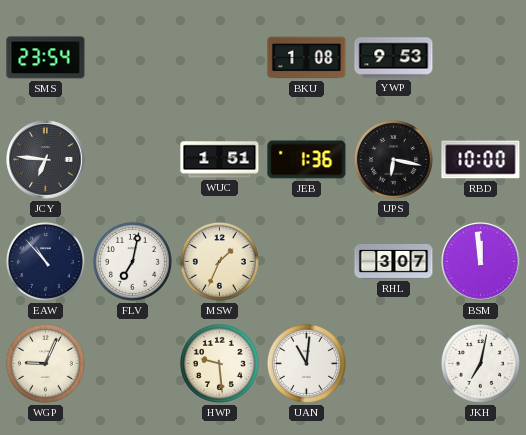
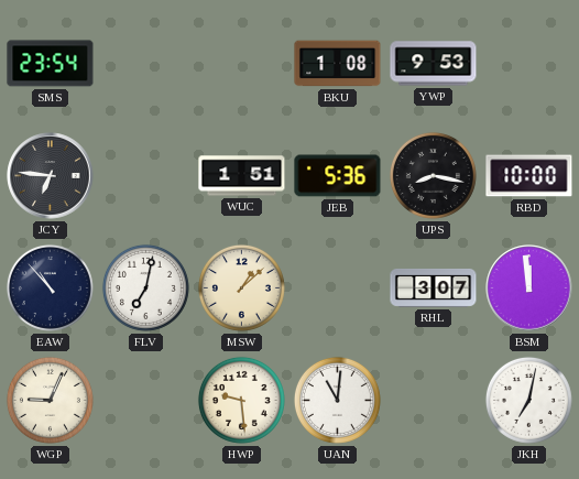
JEB: 1:36 -> 5:36 (338, 176)
UPS: 6:17 -> 8:17 (433, 175)
MSW: 1:34 -> 1:08 (241, 287)
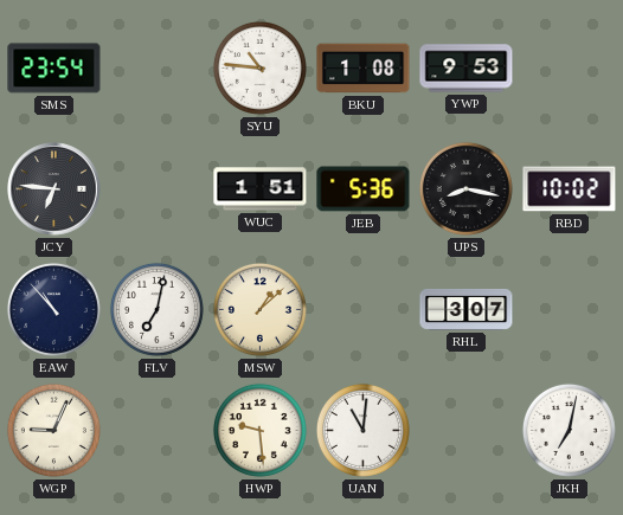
SYU: none -> 10:46 (259, 67)
RBD: 10:00 -> 10:02 (570, 189)
BSM: 11:59 -> none (529, 289)
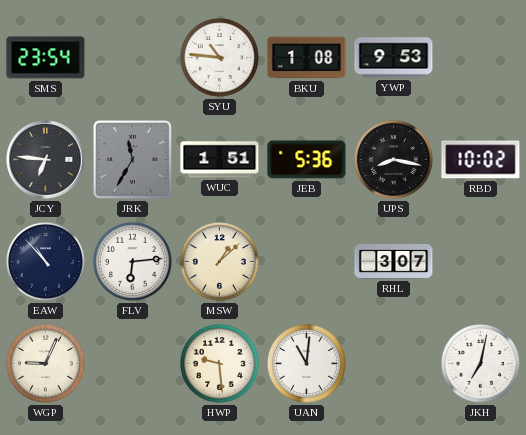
JRK: none -> 11:35 (132, 159)
FLV: 7:02 -> 6:14 (132, 261)
